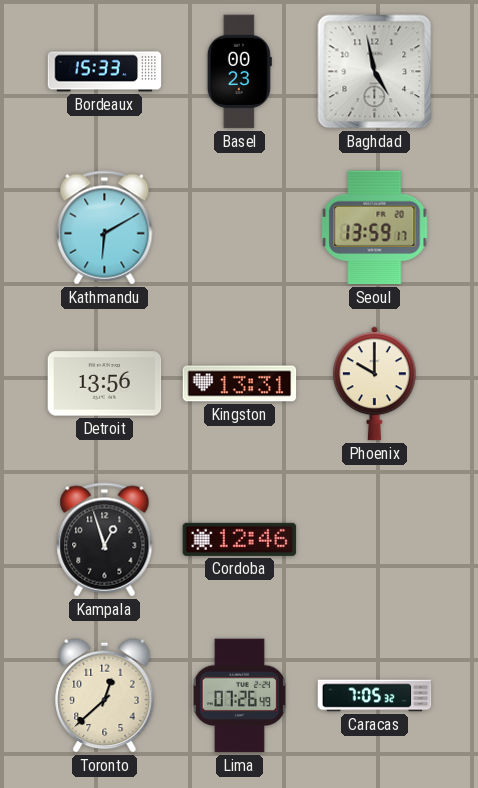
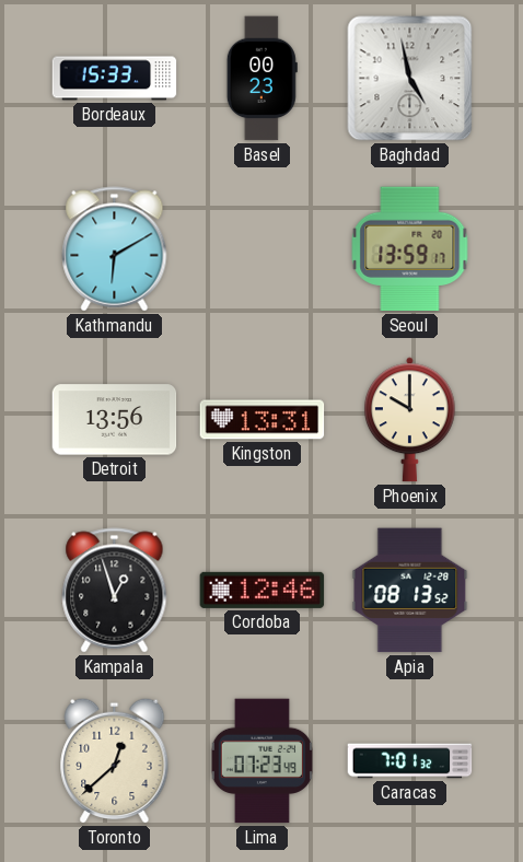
Apia: none -> 08:13 (410, 591)
Lima: 07:26 -> 07:23 (261, 761)
Caracas: 7:05 -> 7:01 (410, 761)
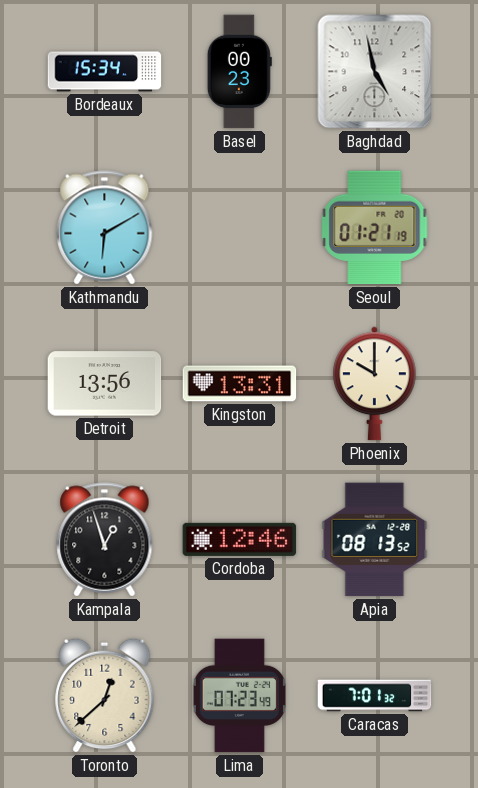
Bordeaux: 15:33 -> 15:34 (105, 72)
Seoul: 13:59 -> 01:21 (375, 228)
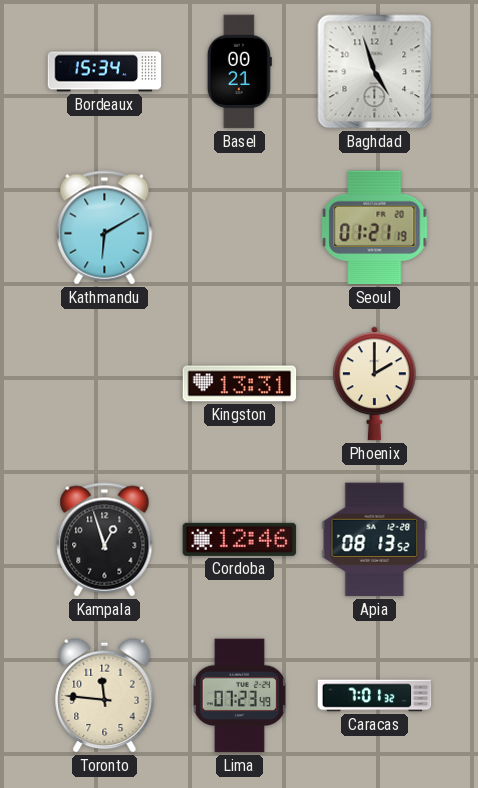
Basel: 00:23 -> 00:21 (239, 72)
Baghdad: 4:58 -> 4:57 (375, 72)
Detroit: 13:56 -> none (105, 384)
Phoenix: 10:00 -> 2:00 (375, 384)
Toronto: 12:38 -> 11:46 (105, 695)
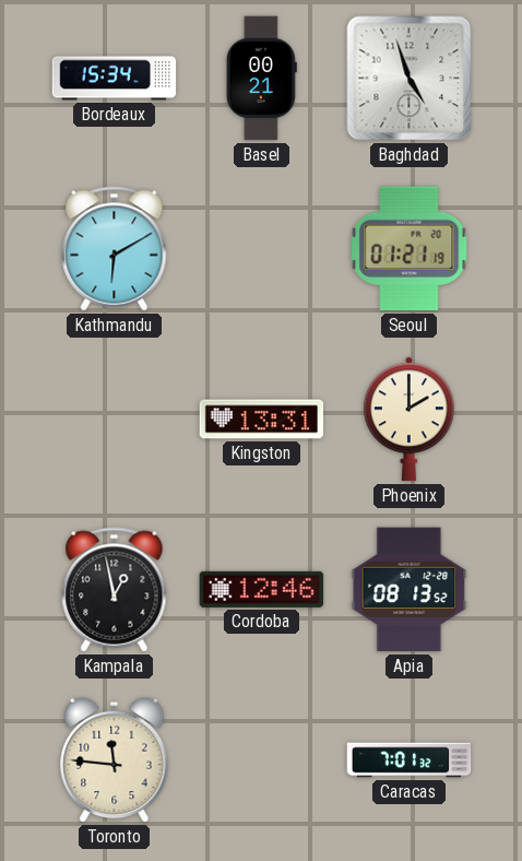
Kampala: 12:57 -> 12:58 (115, 590)
Lima: 07:23 -> none (239, 696)
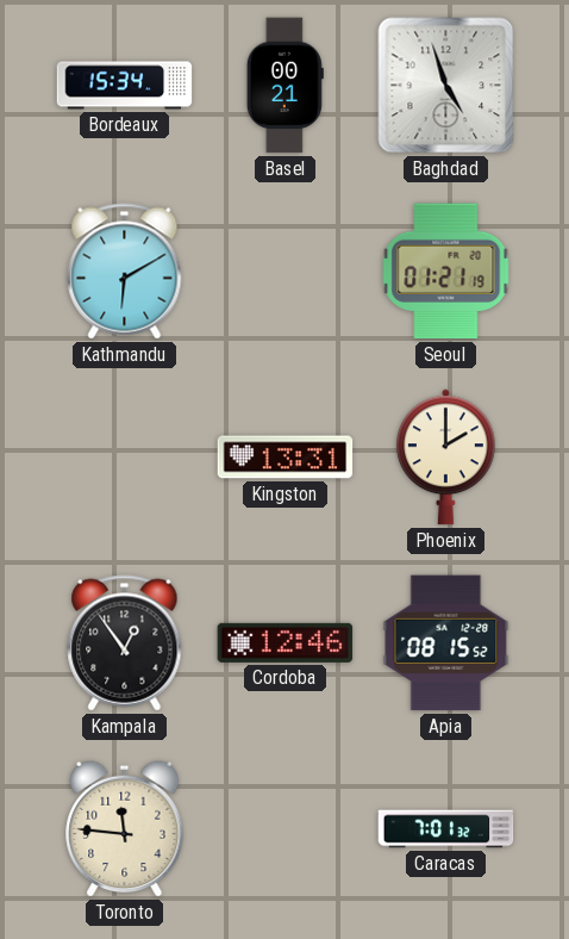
Kampala: 12:58 -> 12:54 (125, 643)
Apia: 08:13 -> 08:15 (446, 643)
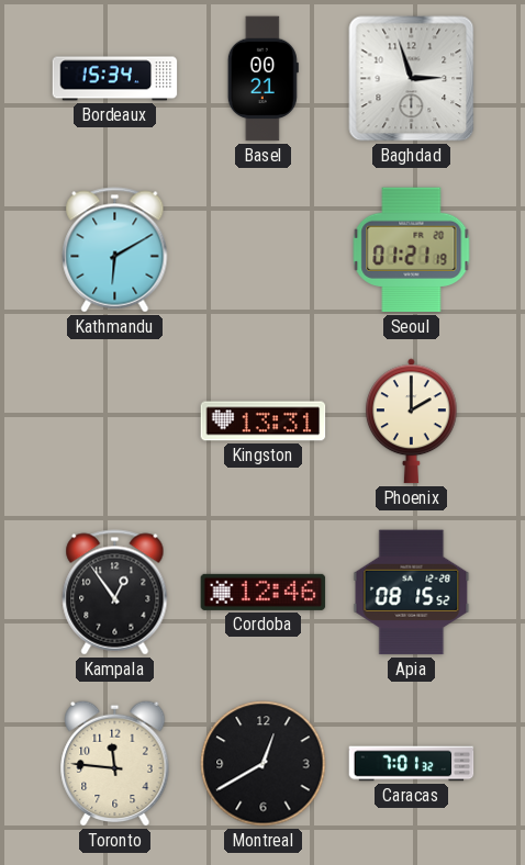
Baghdad: 4:57 -> 2:57 (412, 79)
Montreal: none -> 12:40 (264, 764)
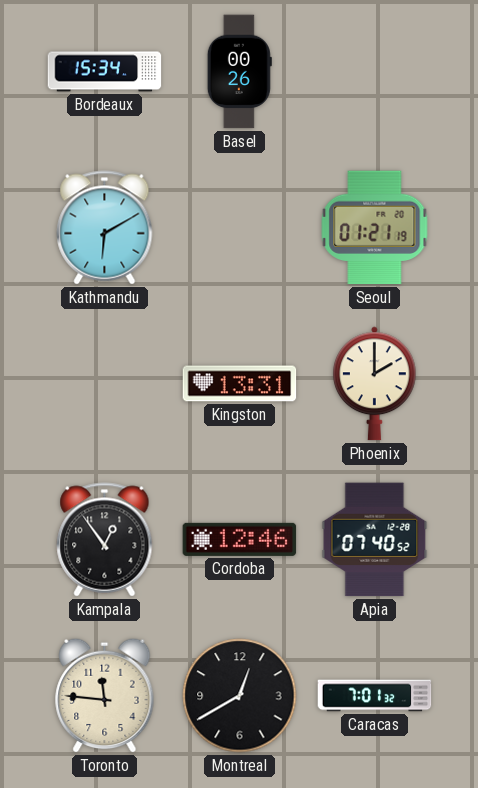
Basel: 00:21 -> 00:26 (239, 72)
Baghdad: 2:57 -> none (412, 79)
Apia: 08:15 -> 07:40 (375, 540)
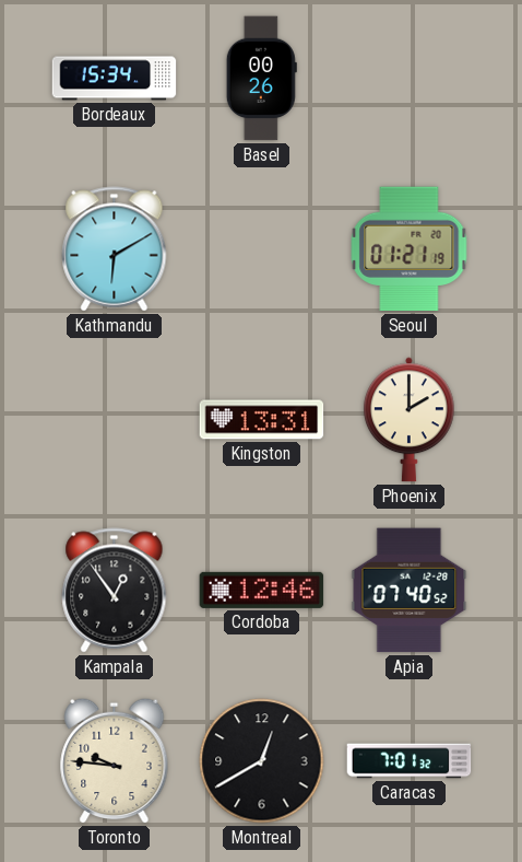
Toronto: 11:46 -> 9:46 (115, 760)
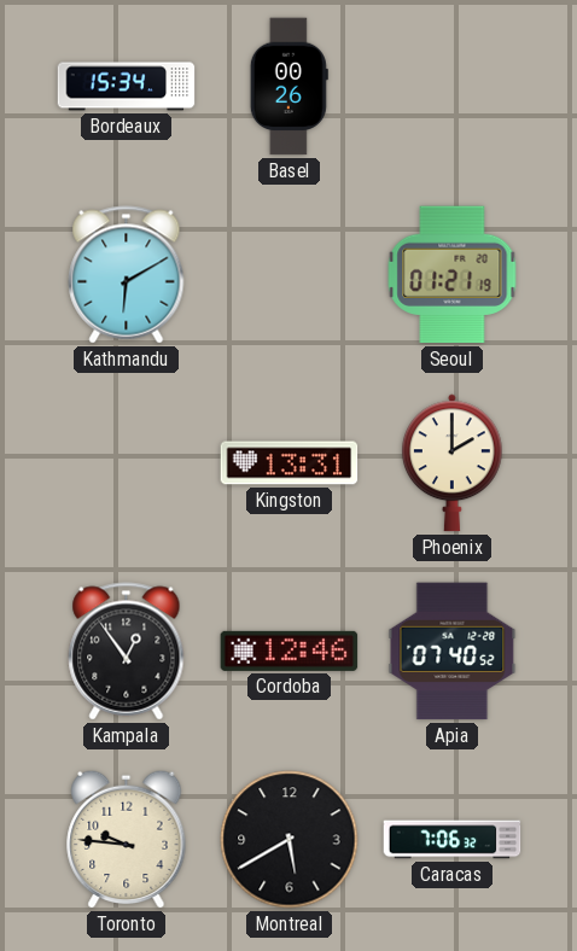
Montreal: 12:40 -> 5:40 (290, 840)
Caracas: 7:01 -> 7:06 (453, 840)
